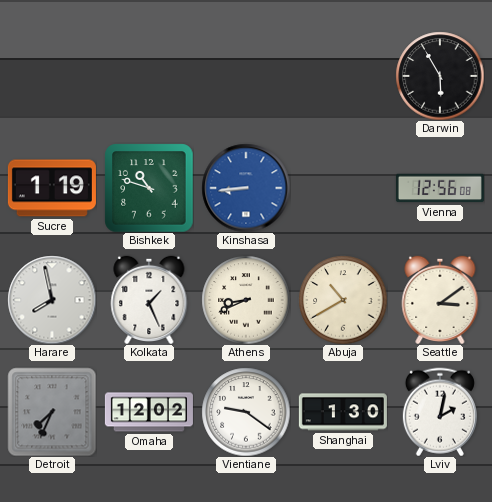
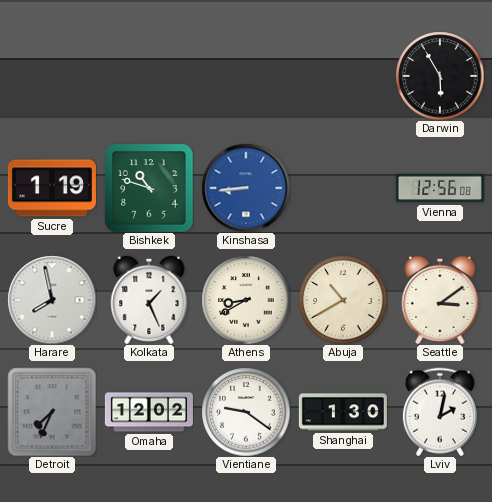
Athens: 8:41 -> 8:40 (246, 300)
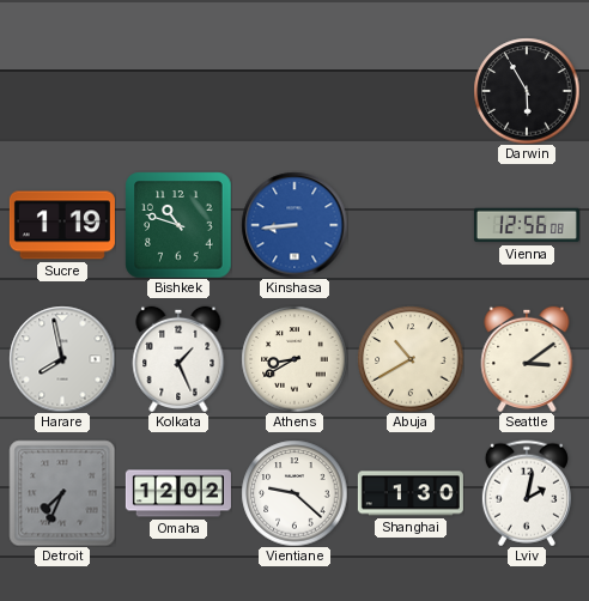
Vientiane: 9:21 -> 9:22 (294, 493)
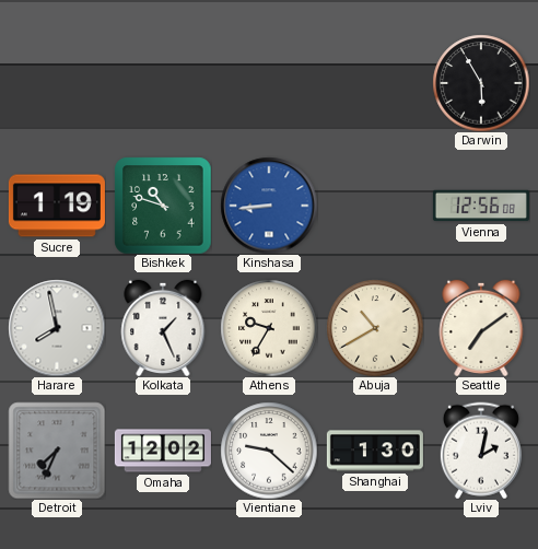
Athens: 8:40 -> 9:35 (269, 328)
Seattle: 3:09 -> 7:09 (481, 327)
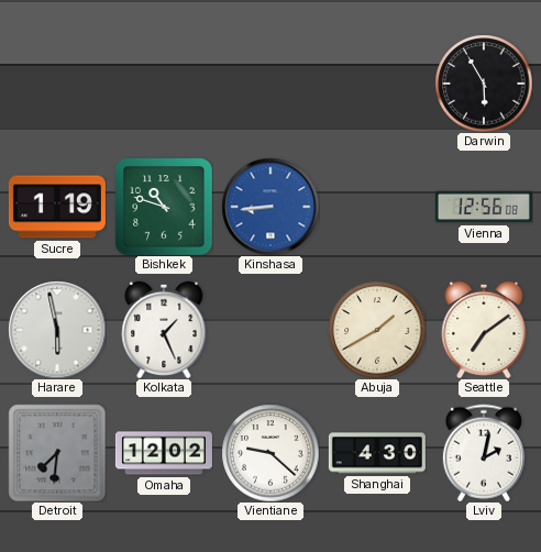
Harare: 7:58 -> 5:58 (57, 330)
Athens: 9:35 -> none (269, 328)
Abuja: 10:40 -> 1:40 (377, 330)
Detroit: 7:34 -> 7:31 (57, 453)
Shanghai: 1:30 -> 4:30 (377, 453)
